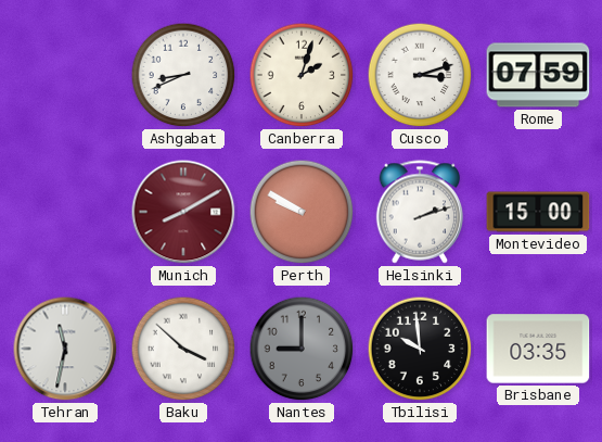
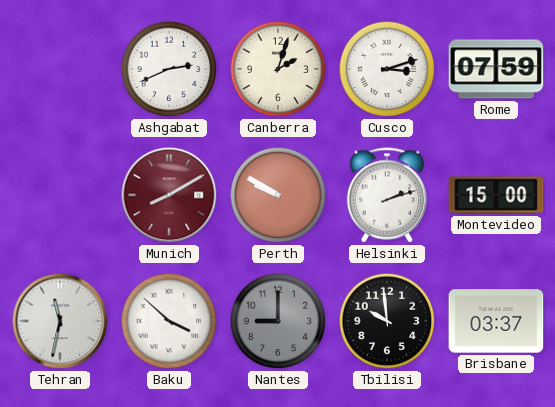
Ashgabat: 8:41 -> 2:41 (169, 69)
Brisbane: 03:35 -> 03:37 (496, 321)
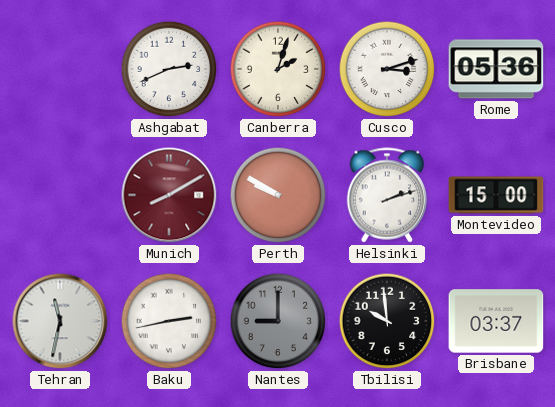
Rome: 07:59 -> 05:36 (496, 69)
Baku: 3:52 -> 2:43 (169, 321)
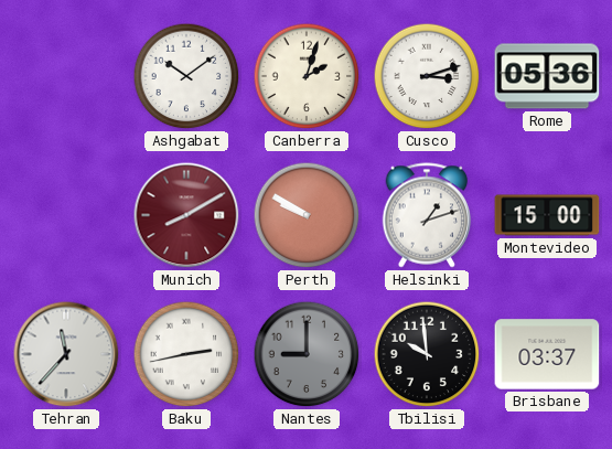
Ashgabat: 2:41 -> 10:09 (186, 76)
Helsinki: 2:12 -> 1:12 (427, 215)
Tehran: 11:32 -> 11:37 (66, 354)
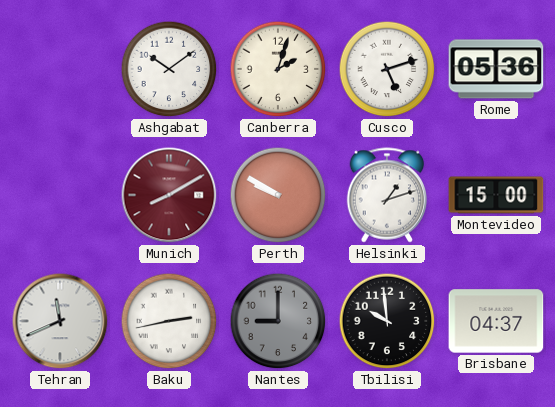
Cusco: 3:12 -> 5:12 (387, 69)
Tehran: 11:37 -> 11:41 (60, 321)
Brisbane: 03:37 -> 04:37 (496, 321)
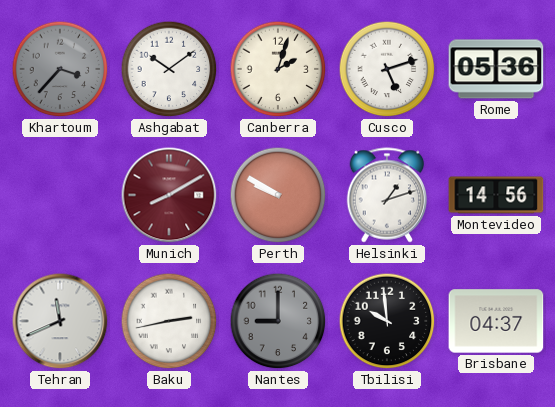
Khartoum: none -> 3:37 (60, 69)
Montevideo: 15:00 -> 14:56 (496, 195)
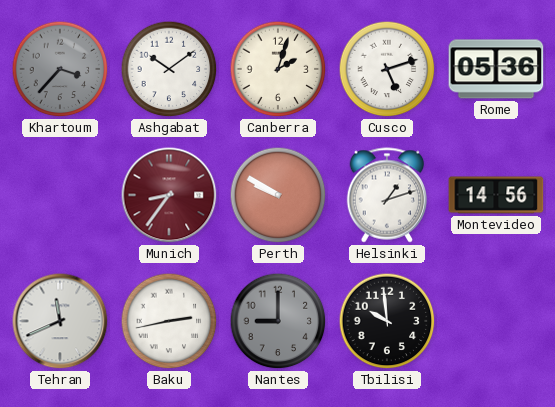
Munich: 8:10 -> 8:36 (169, 195)
Brisbane: 04:37 -> none (496, 321)
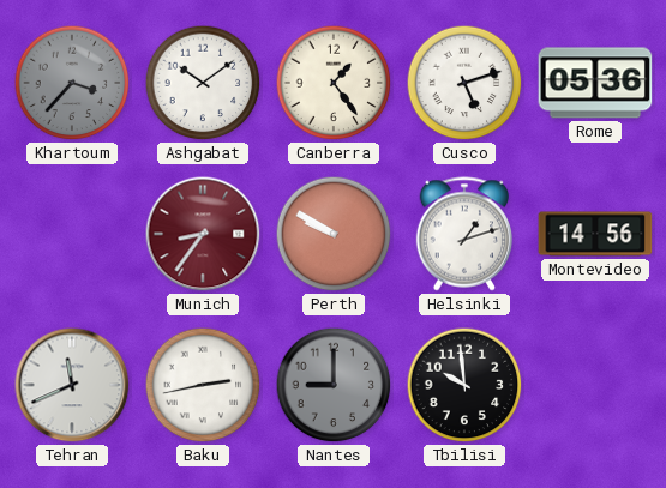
Canberra: 2:03 -> 1:24 (334, 83)
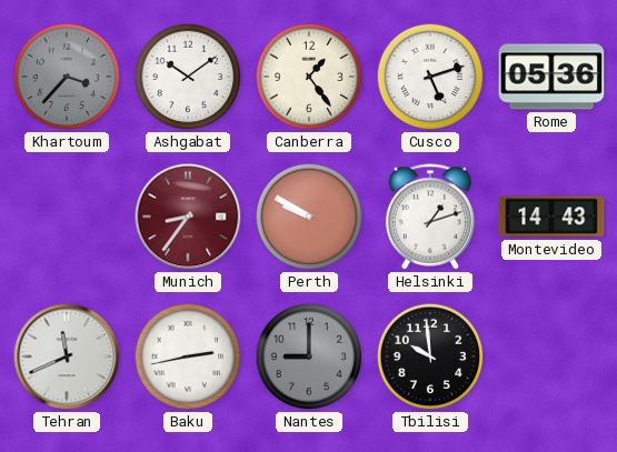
Montevideo: 14:56 -> 14:43 (551, 217)
